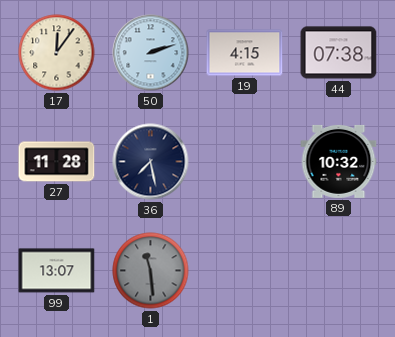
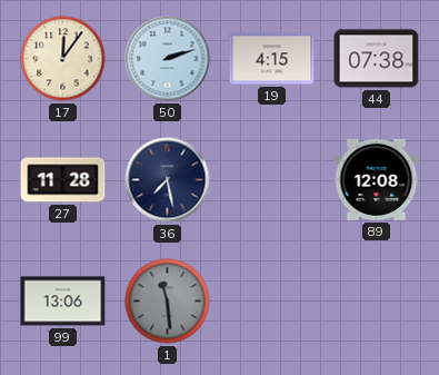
89: 10:32 -> 12:08 (377, 179)
99: 13:07 -> 13:06 (63, 302)
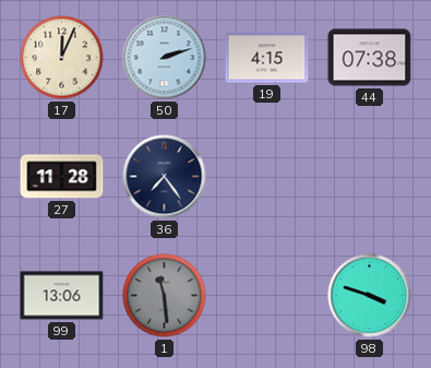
17: 12:06 -> 12:04 (62, 58)
36: 7:28 -> 7:24 (165, 177)
89: 12:08 -> none (377, 179)
98: none -> 3:48 (370, 296)
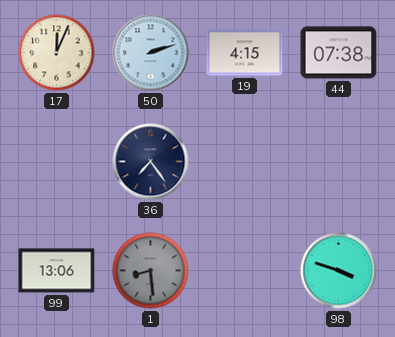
27: 11:28 -> none (62, 177)
1: 11:29 -> 8:29 (151, 271)
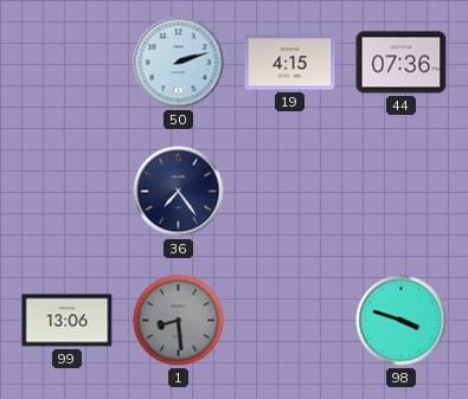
17: 12:04 -> none (57, 53)
44: 07:38 -> 07:36 (402, 63)
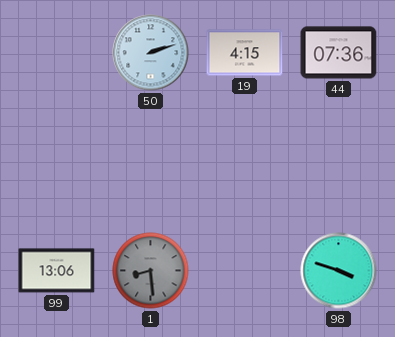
36: 7:24 -> none (179, 192)
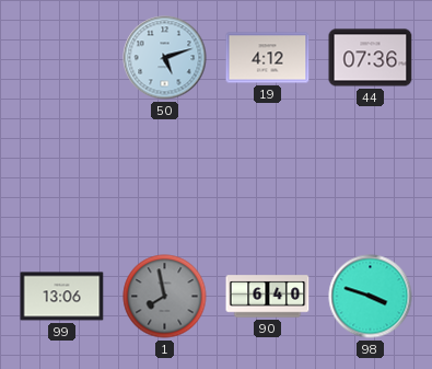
50: 2:12 -> 5:12 (165, 58)
19: 4:15 -> 4:12 (268, 58)
1: 8:29 -> 7:58 (165, 297)
90: none -> 6:40 (268, 297)
